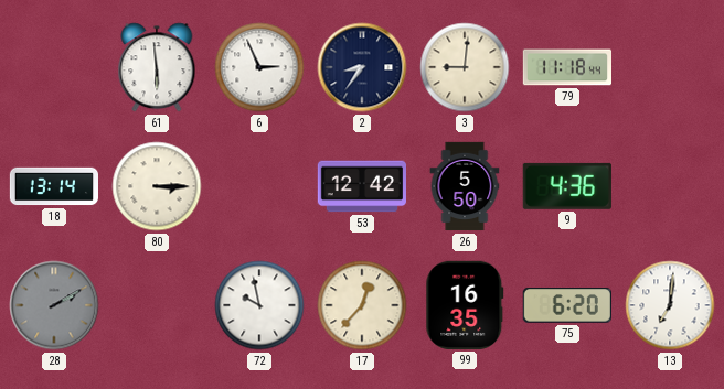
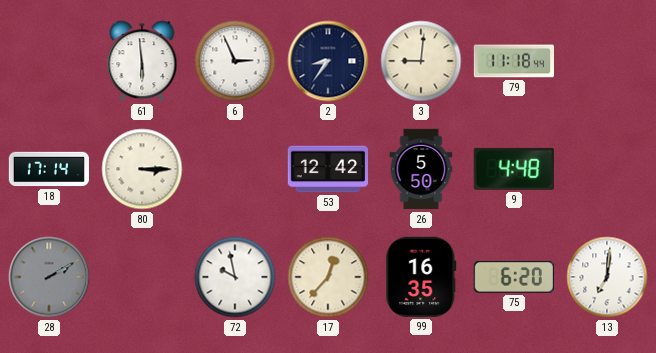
18: 13:14 -> 17:14 (48, 169)
9: 4:36 -> 4:48 (514, 169)
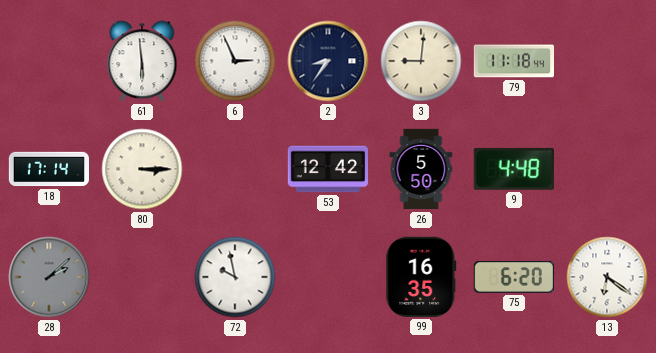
28: 2:10 -> 2:08 (49, 277)
17: 12:37 -> none (328, 277)
13: 7:01 -> 6:21 (607, 277)
